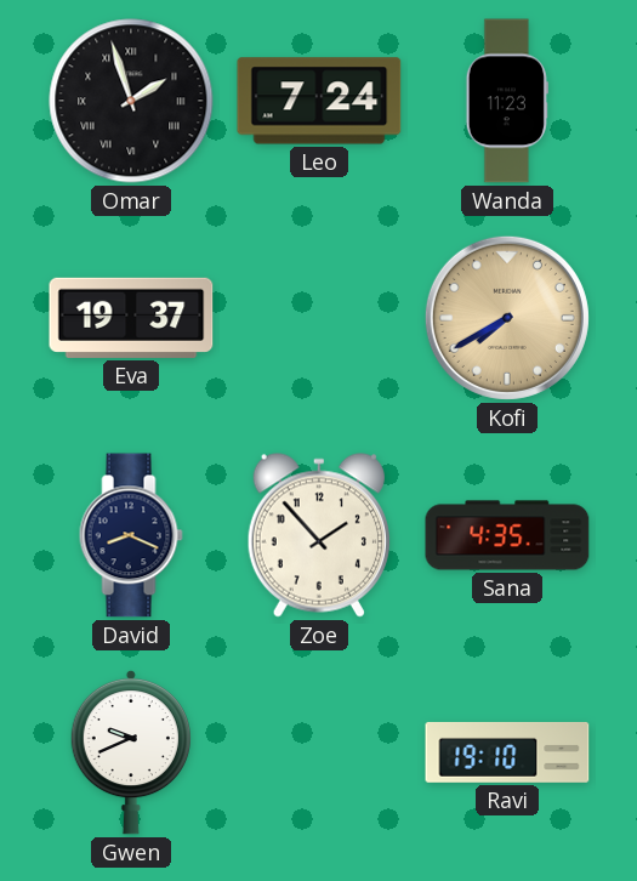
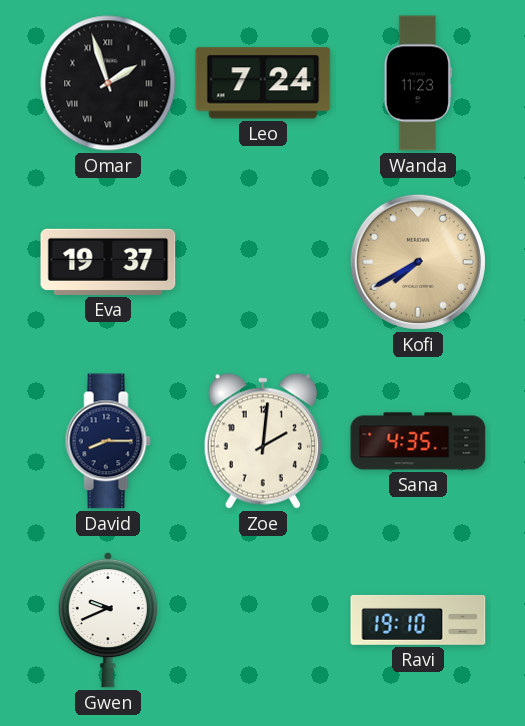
David: 8:19 -> 8:15 (108, 441)
Zoe: 1:53 -> 2:01 (263, 441)
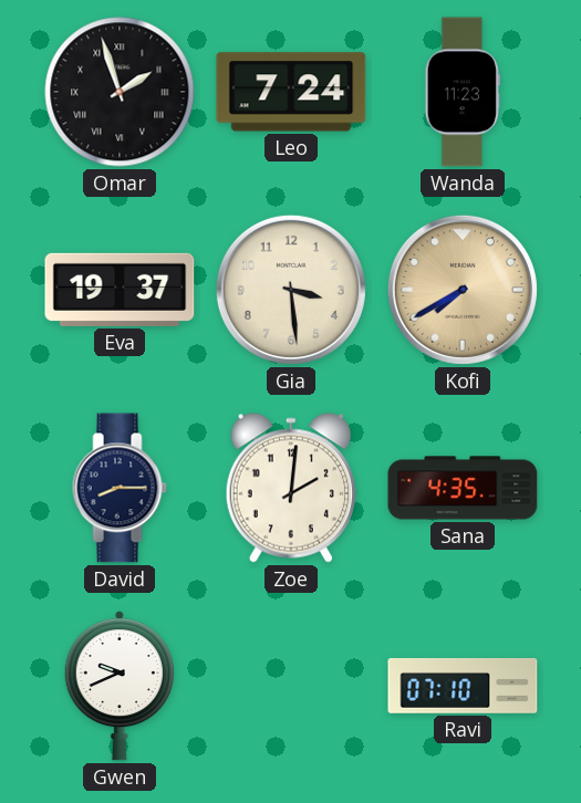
Gia: none -> 3:29 (291, 290)
Ravi: 19:10 -> 07:10 (463, 686)
